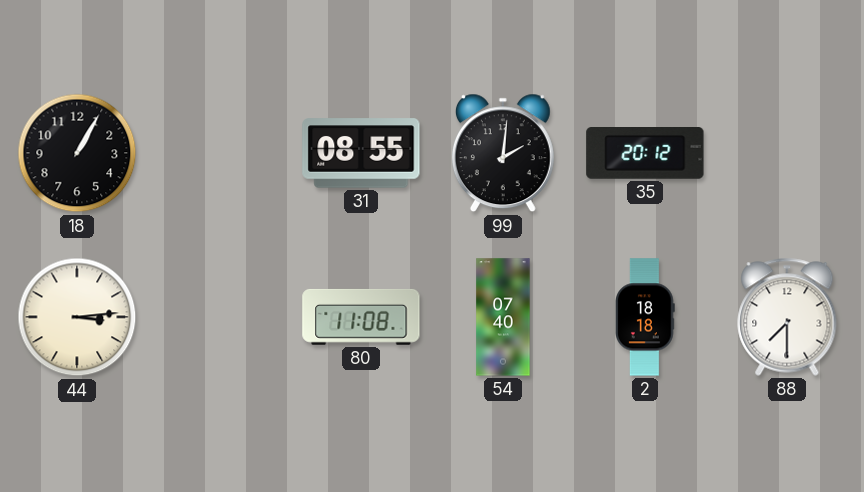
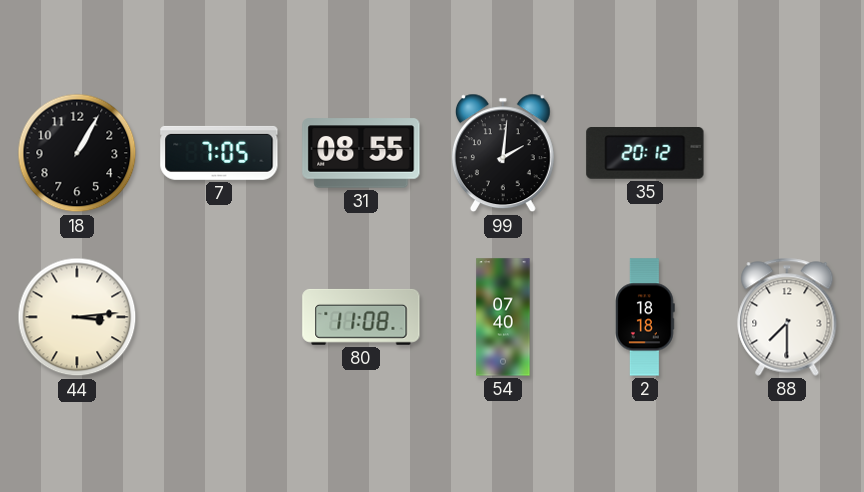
7: none -> 7:05 (219, 153)
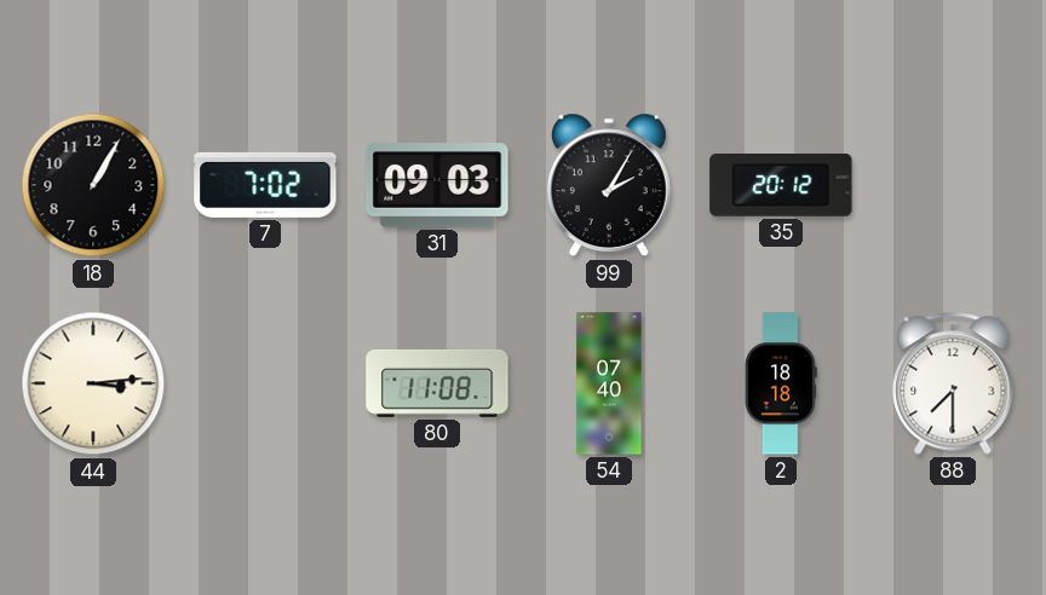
7: 7:05 -> 7:02 (265, 185)
31: 08:55 -> 09:03 (437, 185)
99: 2:01 -> 2:05 (609, 185)
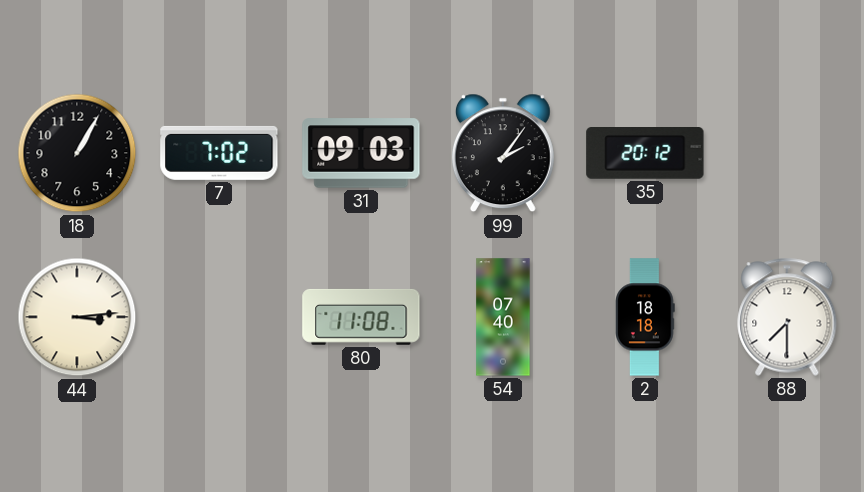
99: 2:05 -> 2:06 (503, 153)
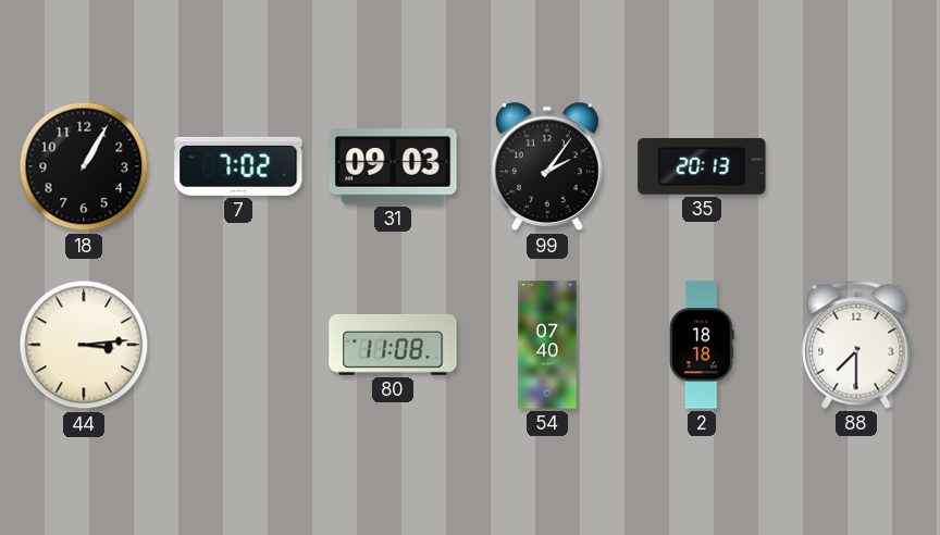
35: 20:12 -> 20:13 (702, 167)
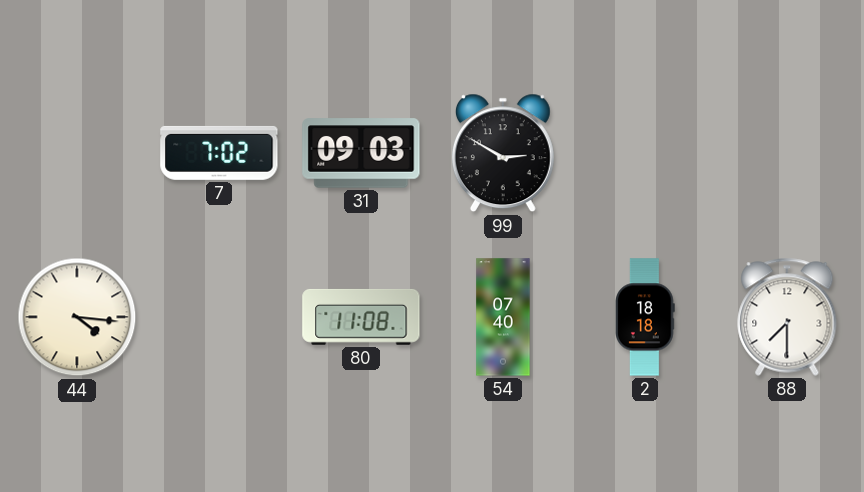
18: 1:05 -> none (84, 166)
99: 2:06 -> 2:50 (503, 153)
35: 20:13 -> none (702, 167)
44: 3:14 -> 4:16 (77, 317)
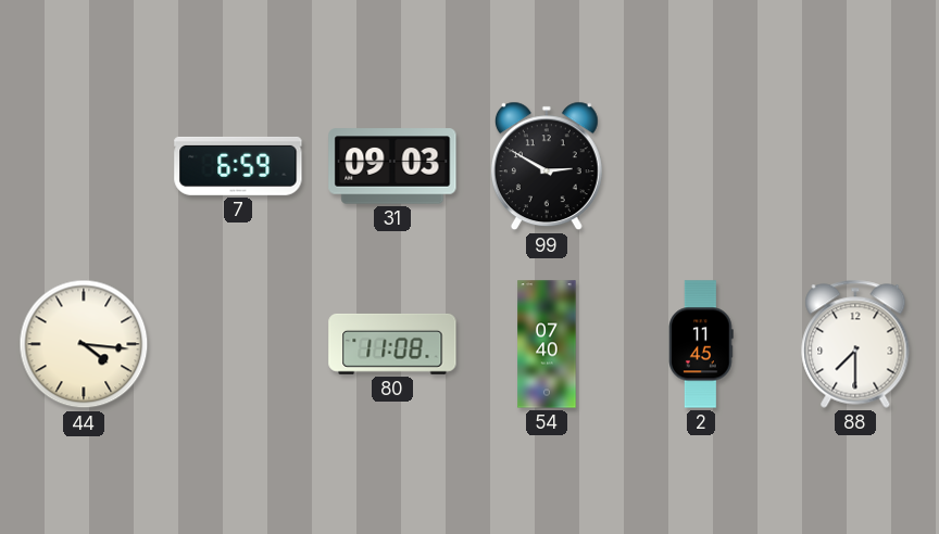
7: 7:02 -> 6:59 (238, 166)
2: 18:18 -> 11:45 (701, 344)
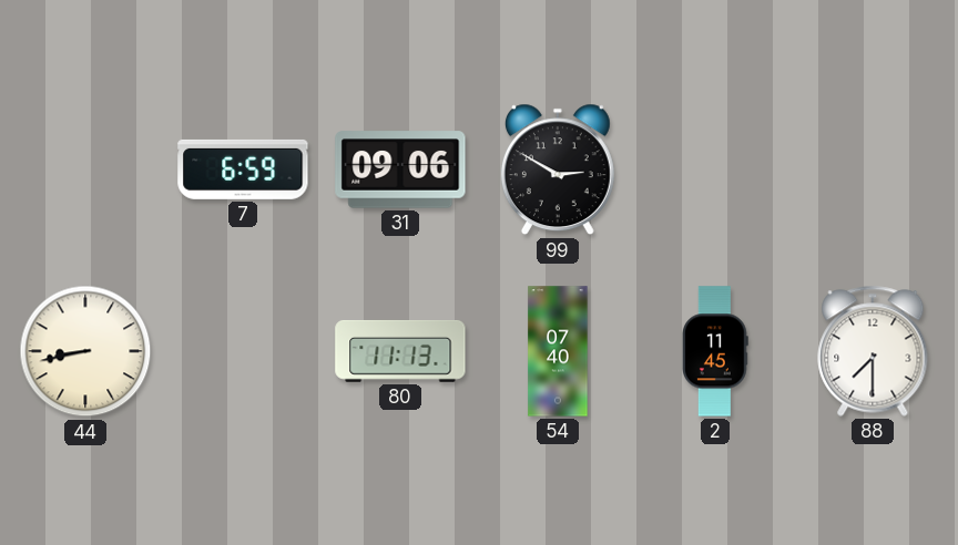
31: 09:03 -> 09:06 (400, 169)
44: 4:16 -> 8:43 (85, 351)
80: 11:08 -> 11:13 (400, 351)
